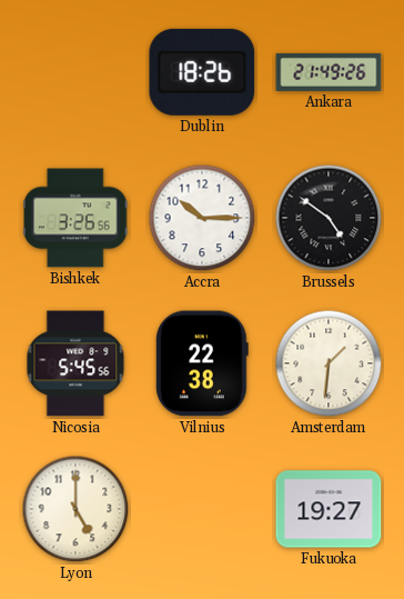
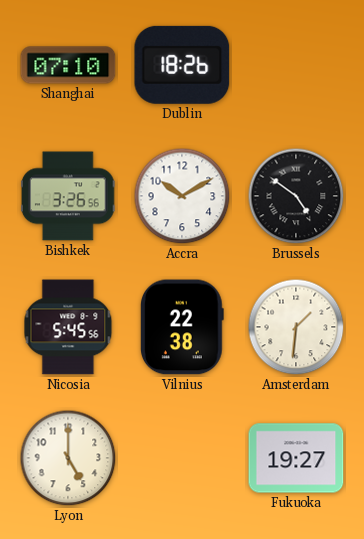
Shanghai: none -> 07:10 (68, 65)
Ankara: 21:49 -> none (329, 72)
Accra: 10:15 -> 10:10 (182, 196)
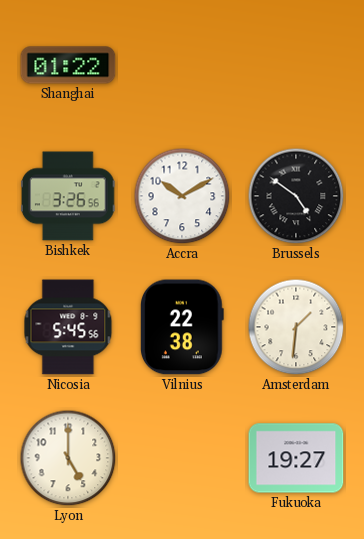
Shanghai: 07:10 -> 01:22 (68, 65)
Dublin: 18:26 -> none (182, 65)
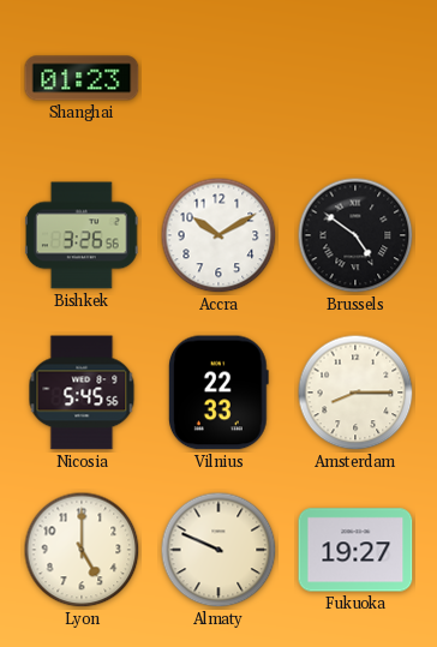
Shanghai: 01:22 -> 01:23 (82, 78)
Vilnius: 22:38 -> 22:33 (218, 393)
Amsterdam: 1:31 -> 8:15 (355, 393)
Almaty: none -> 9:49 (218, 550)
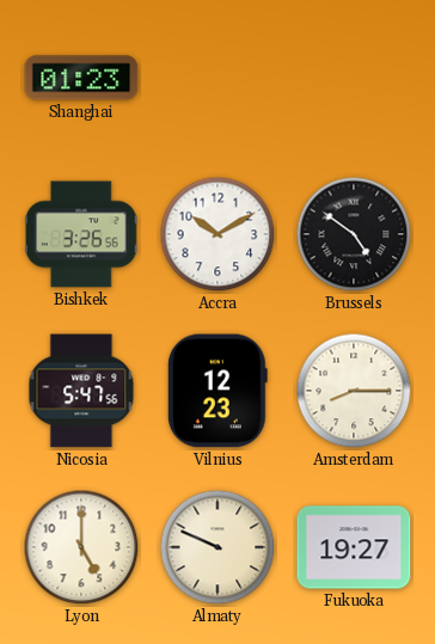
Nicosia: 5:45 -> 5:47 (81, 391)
Vilnius: 22:33 -> 12:23 (217, 391)
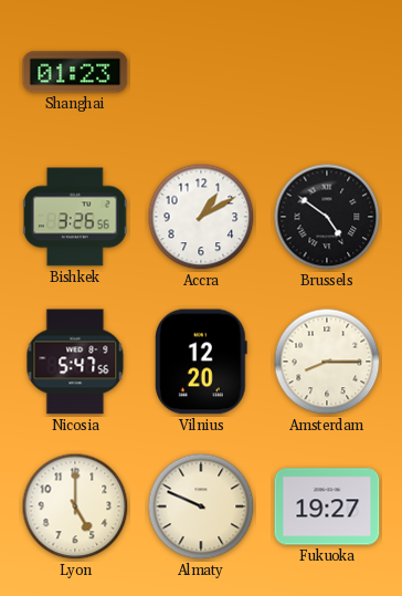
Accra: 10:10 -> 1:10 (201, 217)
Vilnius: 12:23 -> 12:20 (201, 362)
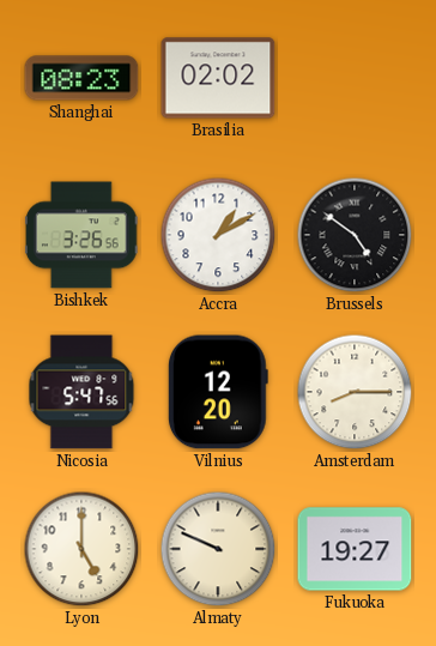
Shanghai: 01:23 -> 08:23 (81, 78)
Brasilia: none -> 02:02 (218, 78)
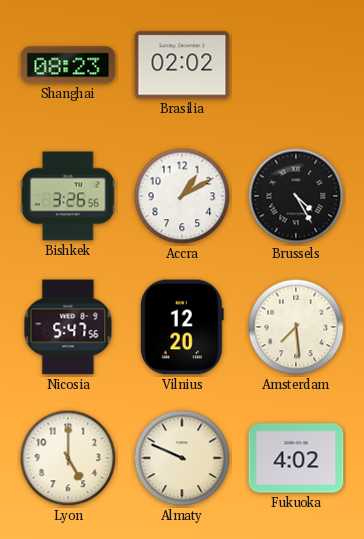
Brussels: 4:51 -> 4:25 (296, 196)
Amsterdam: 8:15 -> 7:29 (296, 327)
Fukuoka: 19:27 -> 4:02 (296, 458)
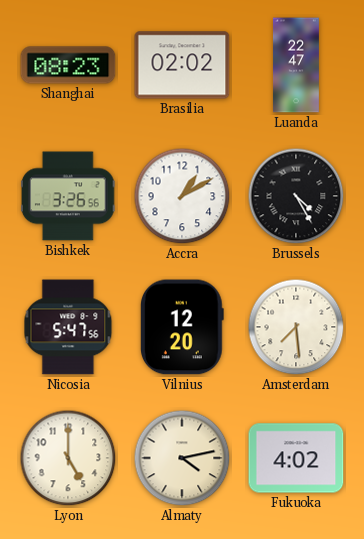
Luanda: none -> 22:47 (296, 65)
Almaty: 9:49 -> 4:13 (182, 458)
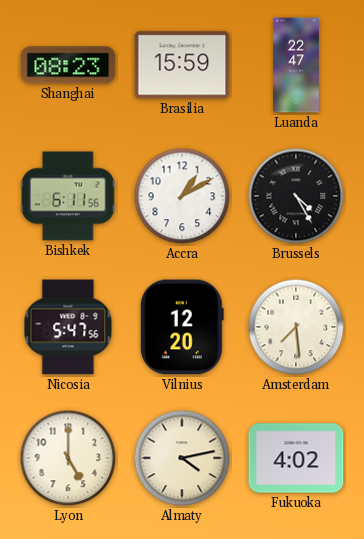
Brasilia: 02:02 -> 15:59 (182, 65)
Bishkek: 3:26 -> 6:11 (68, 196)
